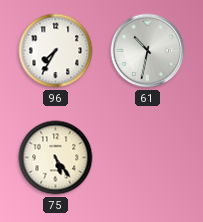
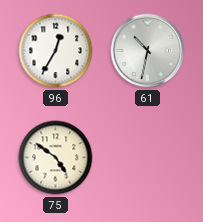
96: 7:35 -> 12:35 (56, 51)
75: 5:24 -> 4:51 (56, 158)
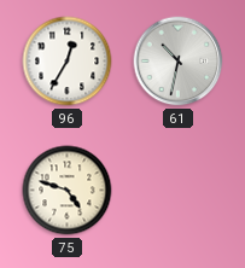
75: 4:51 -> 4:48 (68, 191)
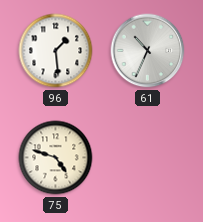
96: 12:35 -> 1:29 (56, 51)
61: 10:32 -> 10:34 (148, 51)
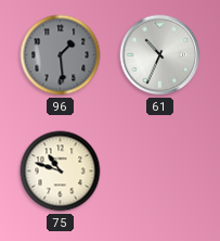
96 dial: white -> grey (61, 55)
75: 4:48 -> 10:48 (61, 172)
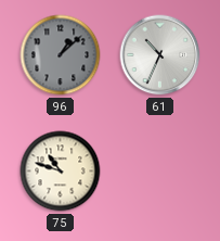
96: 1:29 -> 1:08 (61, 55)
